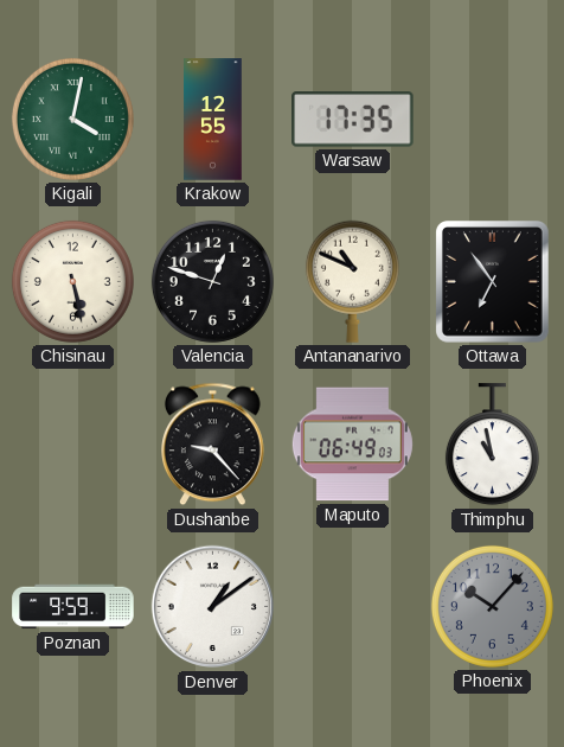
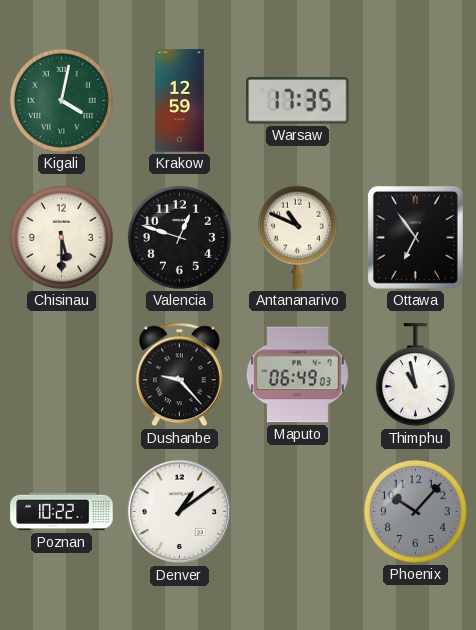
Krakow: 12:55 -> 12:59 (180, 101)
Chisinau: 5:28 -> 5:30 (61, 237)
Poznan: 9:59 -> 10:22 (62, 512)
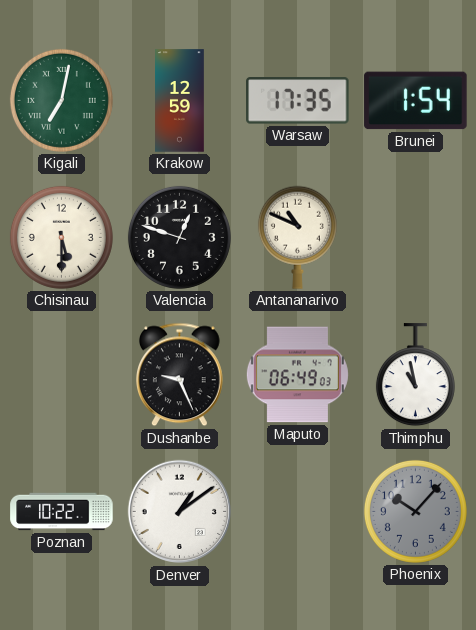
Kigali: 4:02 -> 7:02 (61, 100)
Brunei: none -> 1:54 (416, 101)
Ottawa: 6:54 -> none (415, 238)
Dushanbe: 9:23 -> 9:26 (180, 375)
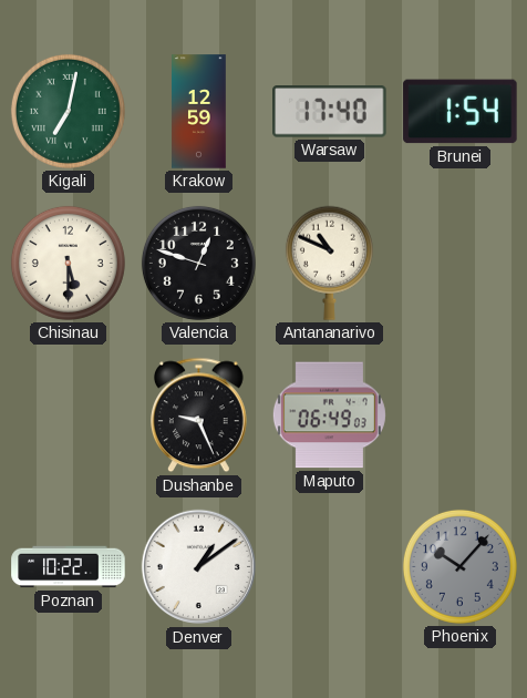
Warsaw: 17:35 -> 17:40 (330, 112)
Thimphu: 10:58 -> none (415, 375)
